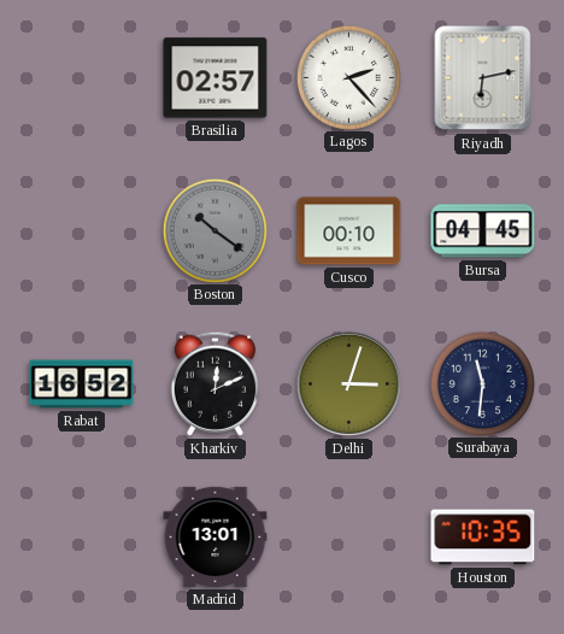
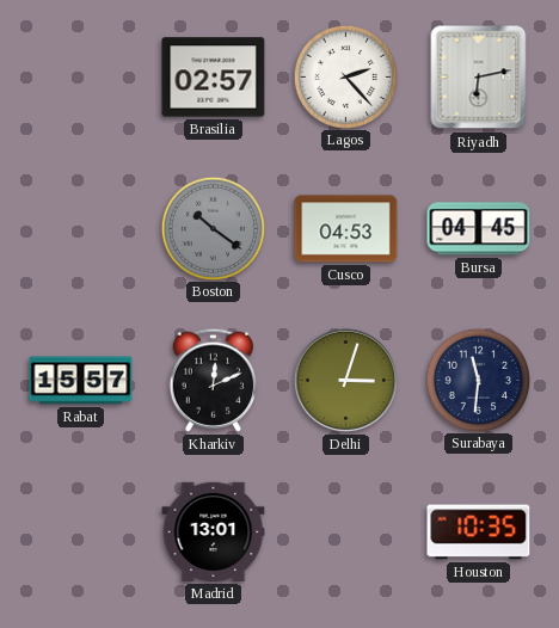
Cusco: 00:10 -> 04:53 (346, 229)
Rabat: 16:52 -> 15:57 (81, 381)
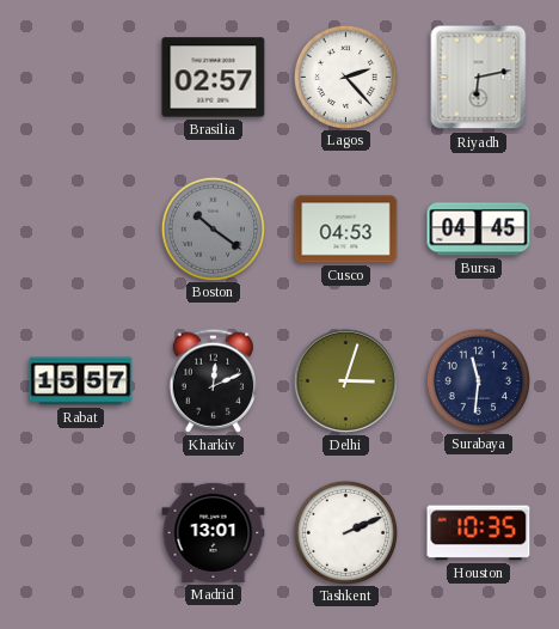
Tashkent: none -> 2:11 (345, 532)
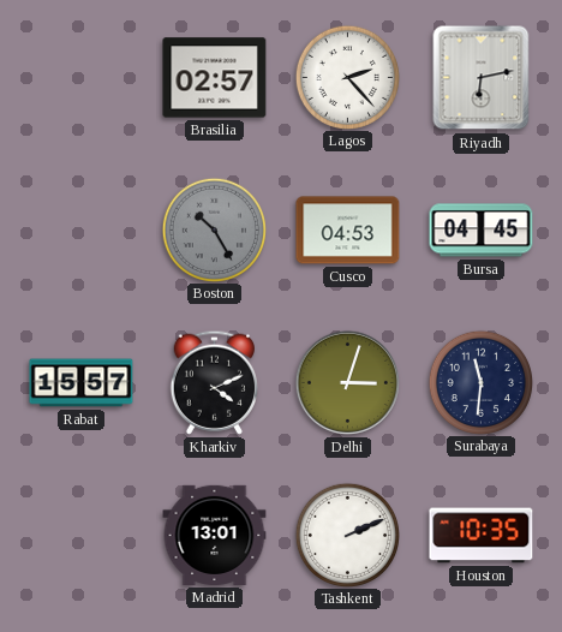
Boston: 10:21 -> 10:25 (214, 229)
Kharkiv: 12:11 -> 4:11 (214, 382)
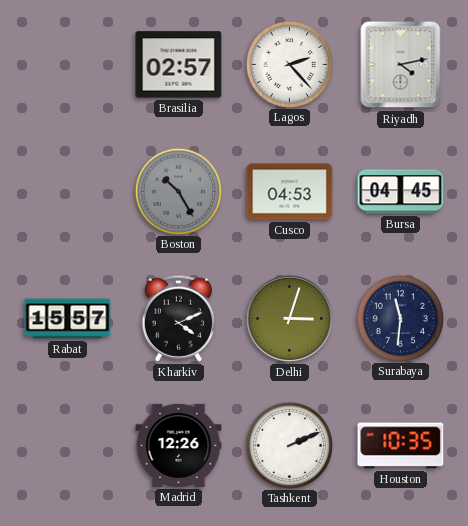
Riyadh: 6:13 -> 4:13 (401, 65)
Madrid: 13:01 -> 12:26 (179, 445)
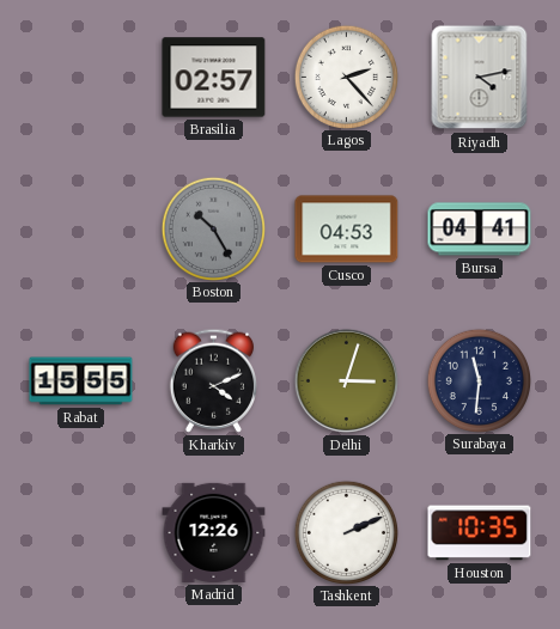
Bursa: 04:45 -> 04:41 (480, 230)
Rabat: 15:57 -> 15:55 (81, 381)
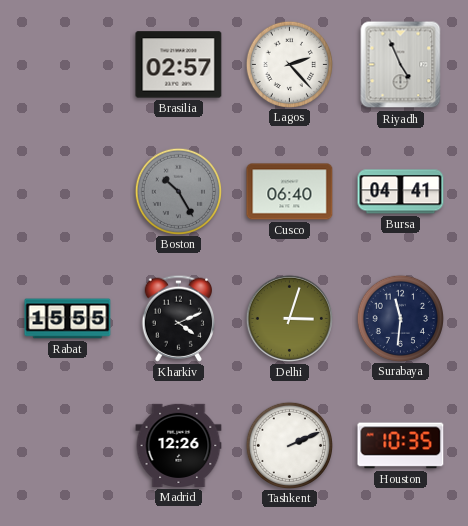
Riyadh: 4:13 -> 4:56 (401, 65)
Cusco: 04:53 -> 06:40 (290, 192)
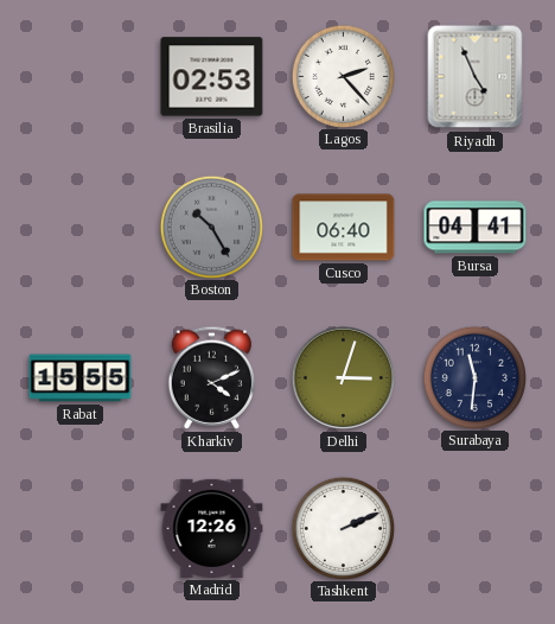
Brasilia: 02:57 -> 02:53 (212, 77)
Houston: 10:35 -> none (401, 446)
